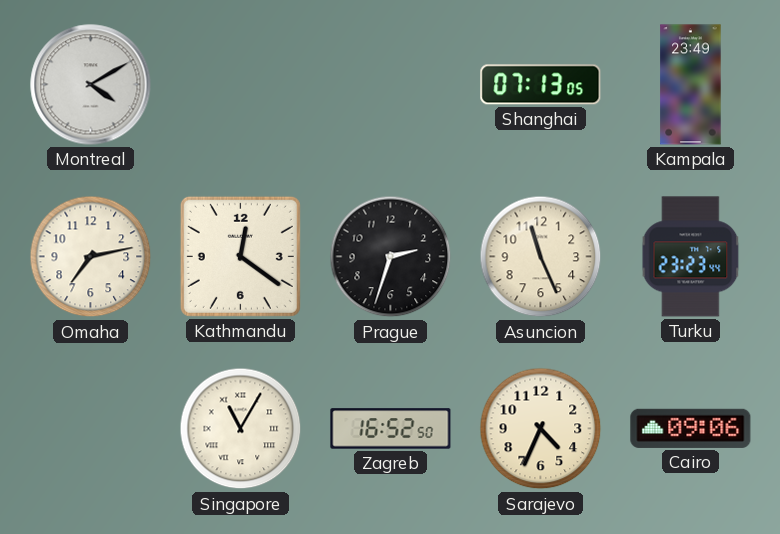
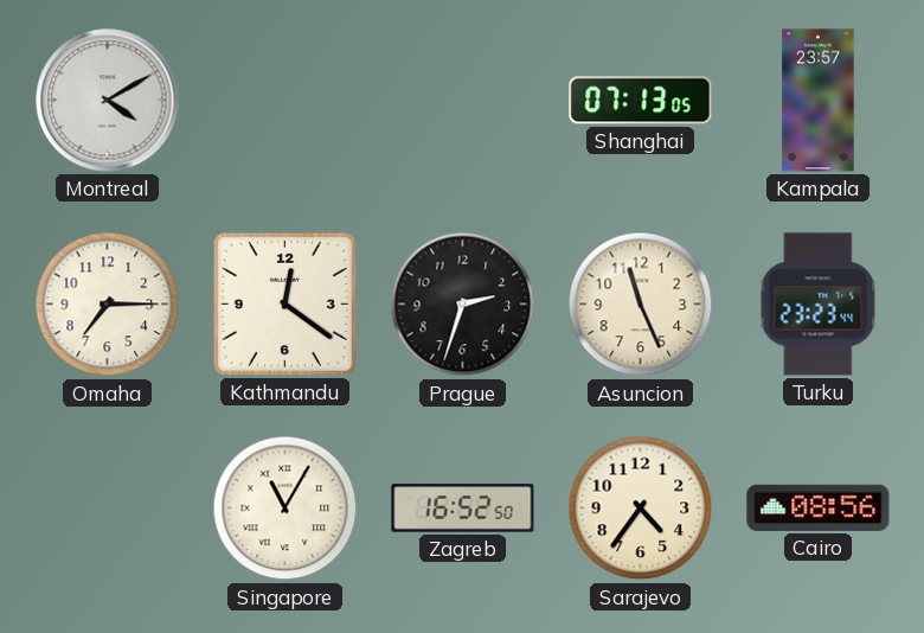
Kampala: 23:49 -> 23:57 (819, 101)
Omaha: 7:13 -> 7:15 (108, 305)
Sarajevo: 4:34 -> 4:36 (641, 509)
Cairo: 09:06 -> 08:56 (819, 507)
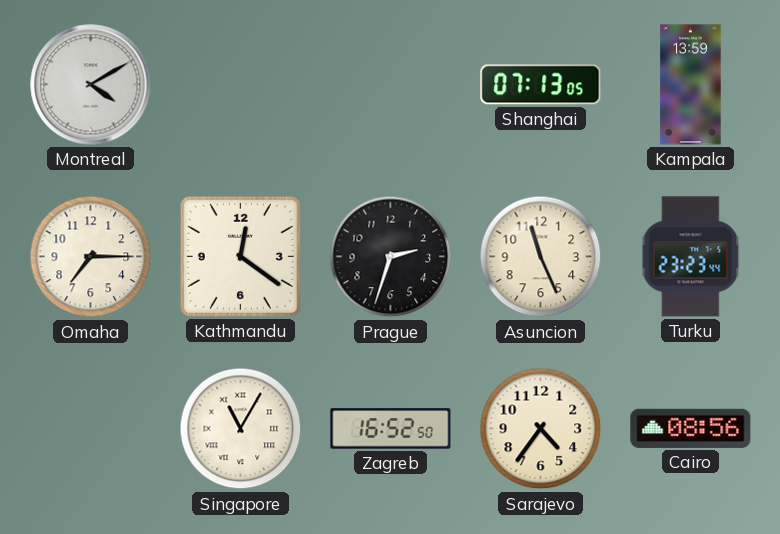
Kampala: 23:57 -> 13:59 (691, 85)
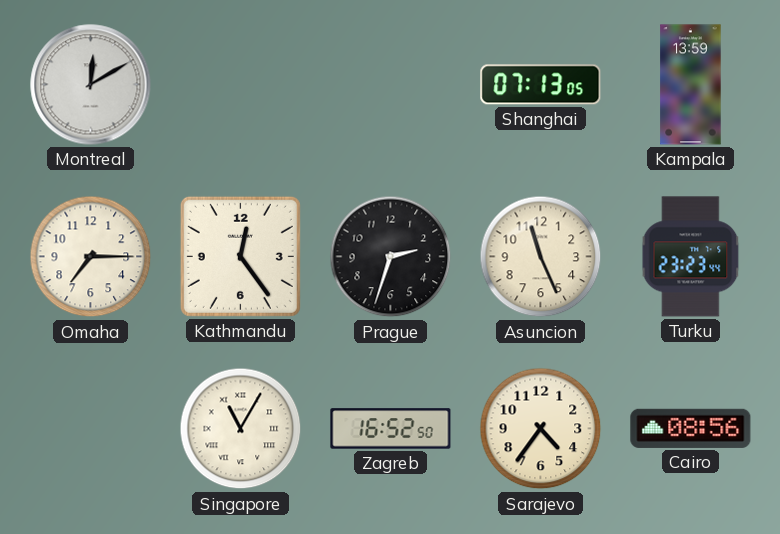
Montreal: 4:10 -> 12:10 (91, 85)
Kathmandu: 12:21 -> 12:24 (240, 256)
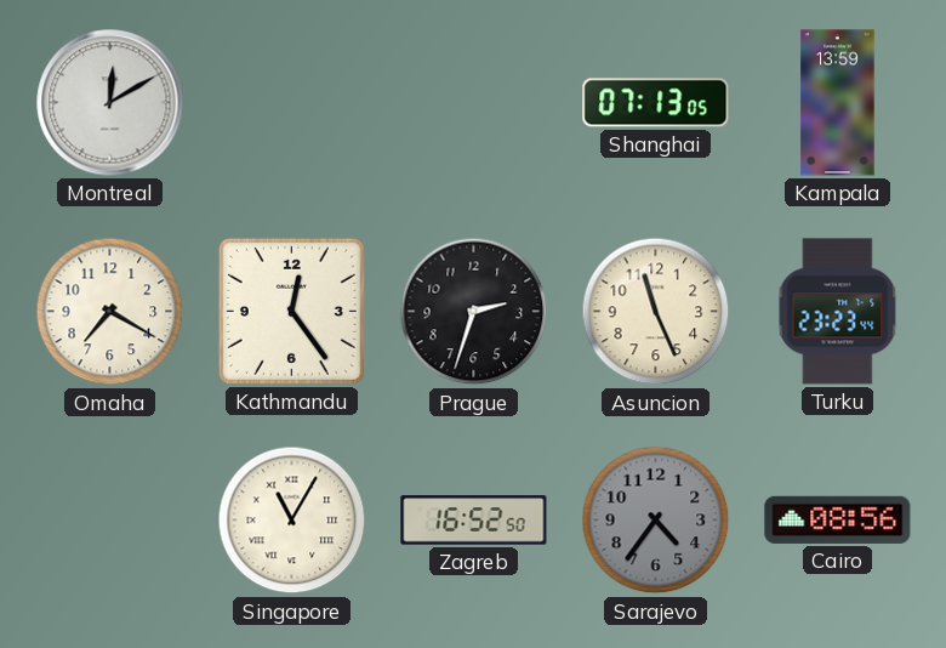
Omaha: 7:15 -> 7:20 (110, 312)
Sarajevo dial: cream -> grey (656, 521)
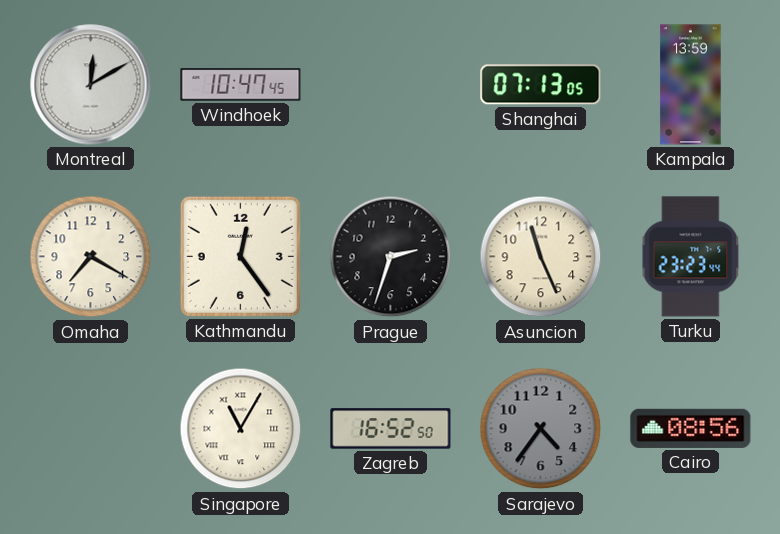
Windhoek: none -> 10:47 (241, 85)
